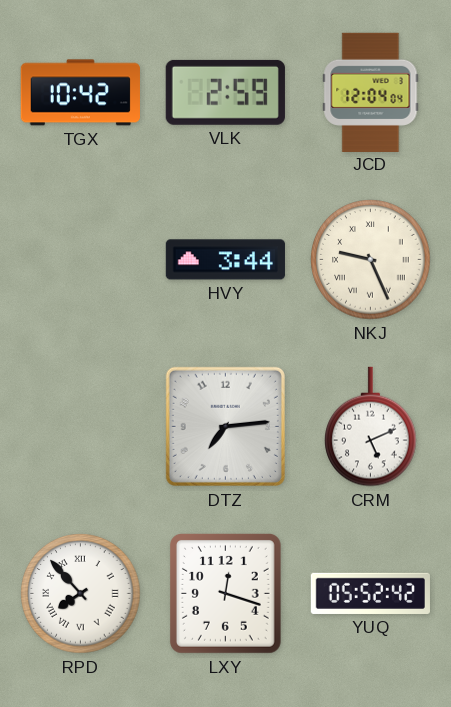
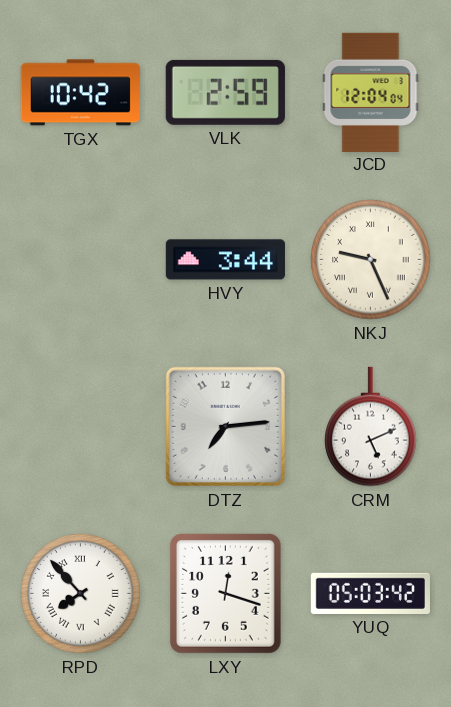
YUQ: 05:52 -> 05:03 (370, 593)
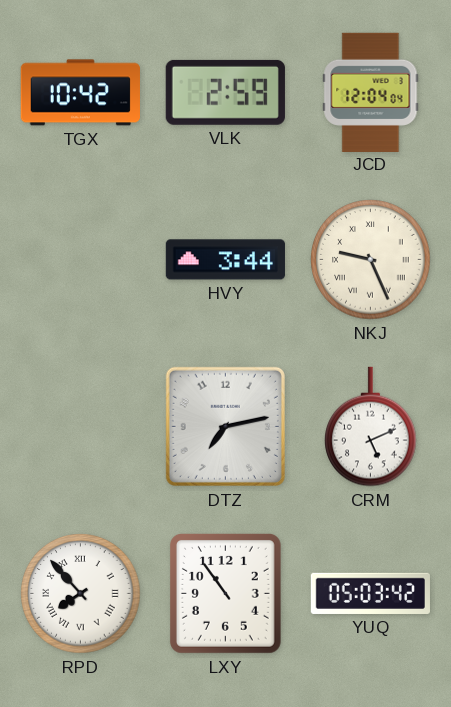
DTZ: 7:14 -> 7:13 (225, 426)
LXY: 12:18 -> 10:54 (225, 593)
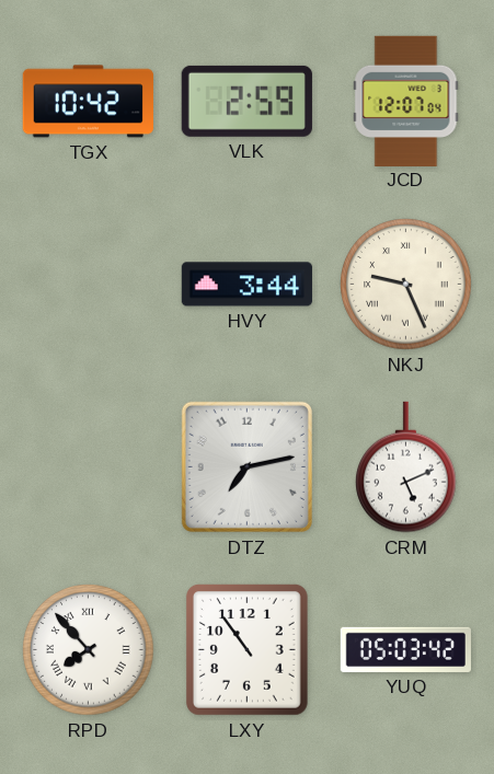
JCD: 12:04 -> 12:07 (406, 101)
